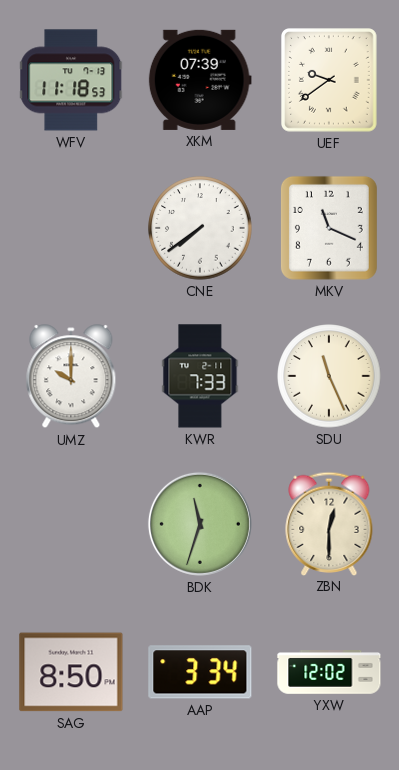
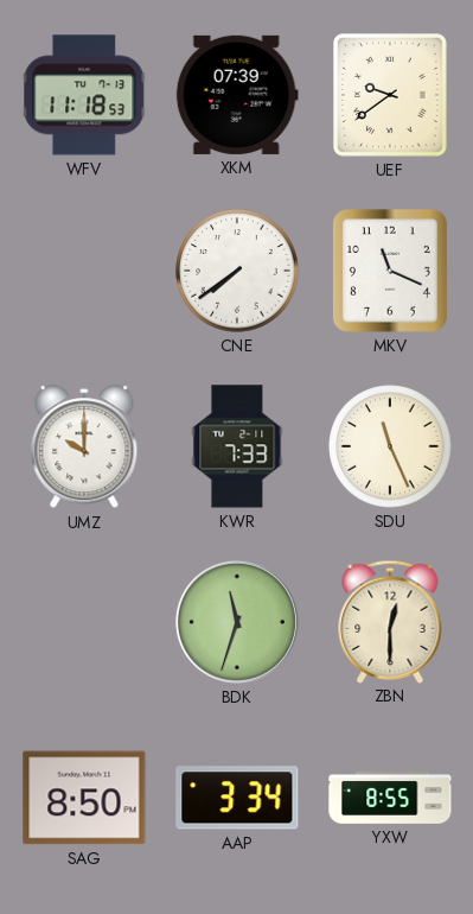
YXW: 12:02 -> 8:55 (390, 799)
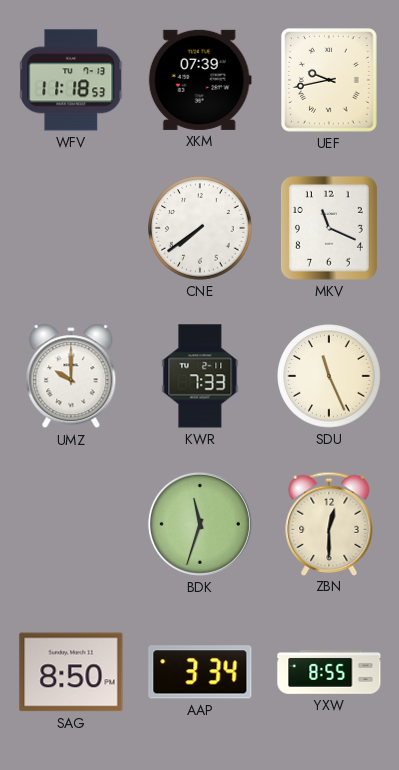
UEF: 9:39 -> 9:43 (330, 80)
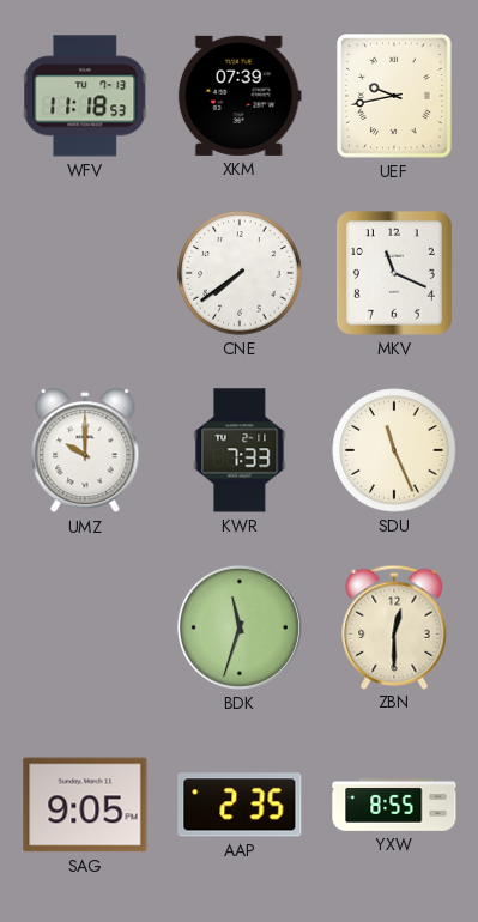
SAG: 8:50 -> 9:05 (85, 805)
AAP: 3:34 -> 2:35 (240, 805)
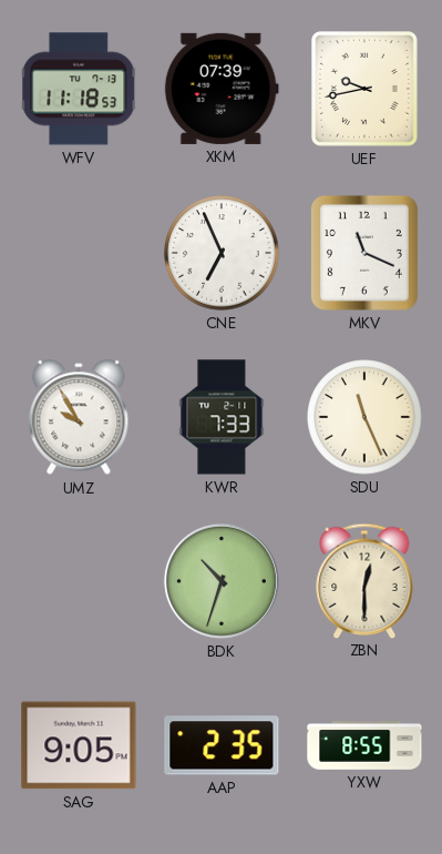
CNE: 7:39 -> 6:56 (222, 253)
UMZ: 10:00 -> 9:55 (79, 418)
BDK: 11:33 -> 10:33 (222, 581)
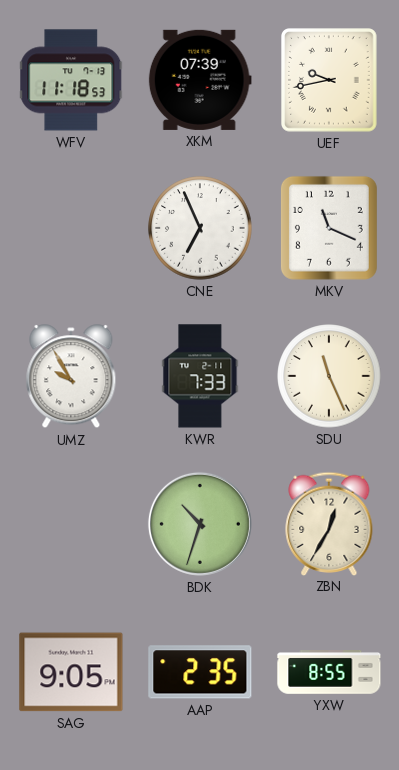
ZBN: 12:30 -> 12:35 (329, 523)
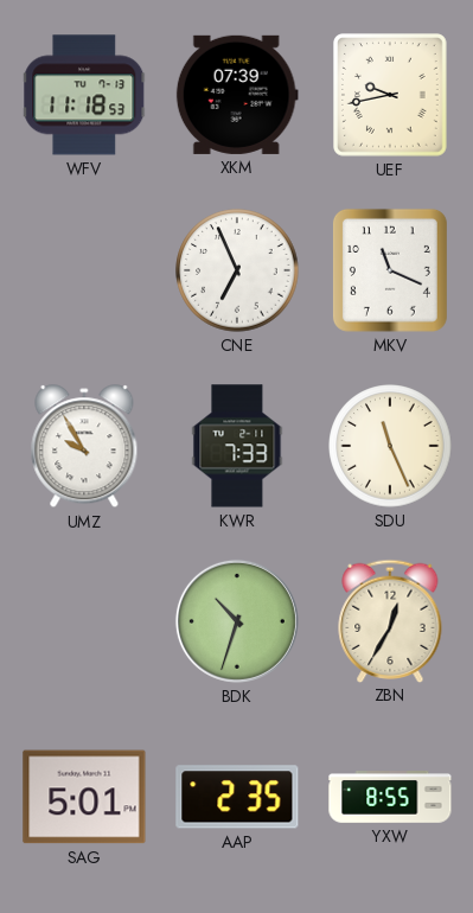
SAG: 9:05 -> 5:01 (84, 797)
